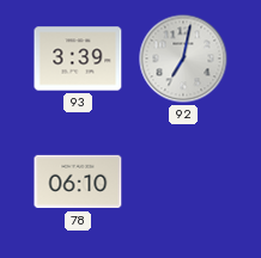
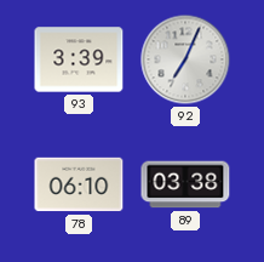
92: 7:02 -> 7:04 (185, 59)
89: none -> 03:38 (185, 184)
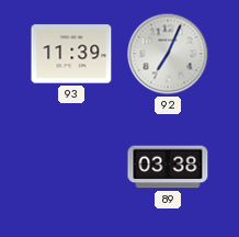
93: 3:39 -> 11:39 (71, 54)
78: 06:10 -> none (79, 184)
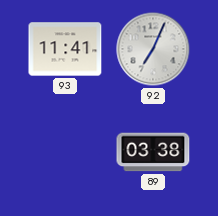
93: 11:39 -> 11:41 (65, 49)
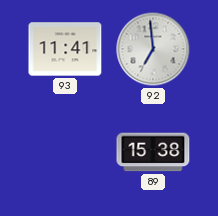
92: 7:04 -> 6:59 (153, 49)
89: 03:38 -> 15:38 (153, 152)
